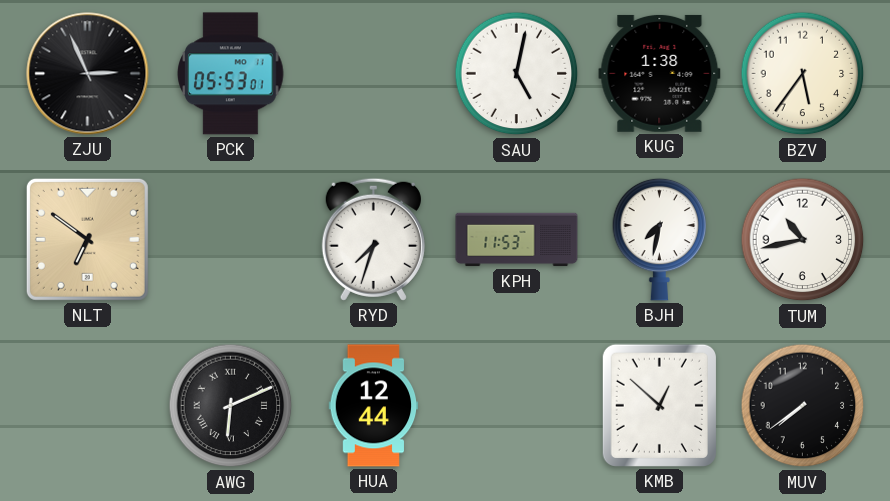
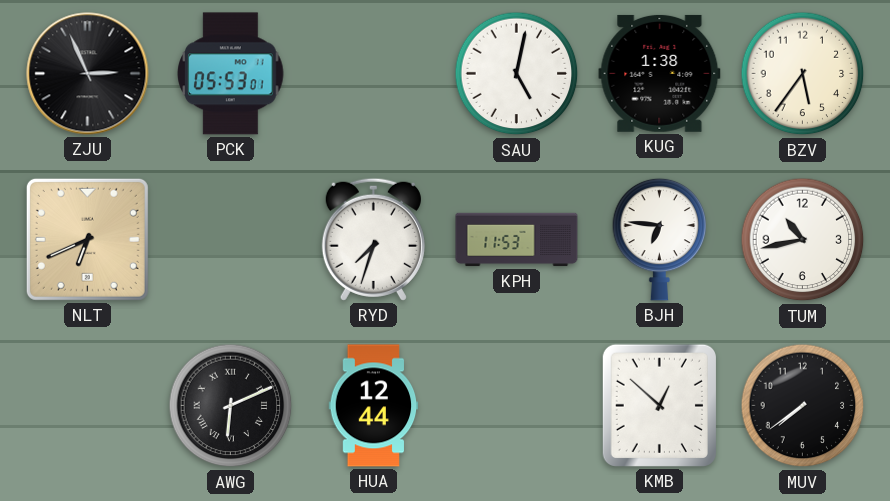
NLT: 6:51 -> 6:41 (87, 239)
BJH: 7:32 -> 6:46 (660, 239)
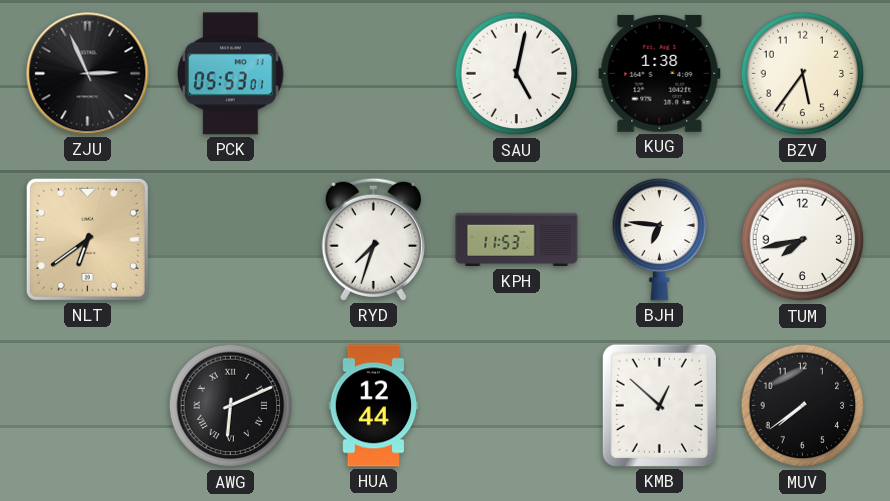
NLT: 6:41 -> 6:39 (87, 239)
TUM: 10:43 -> 7:43 (803, 240)
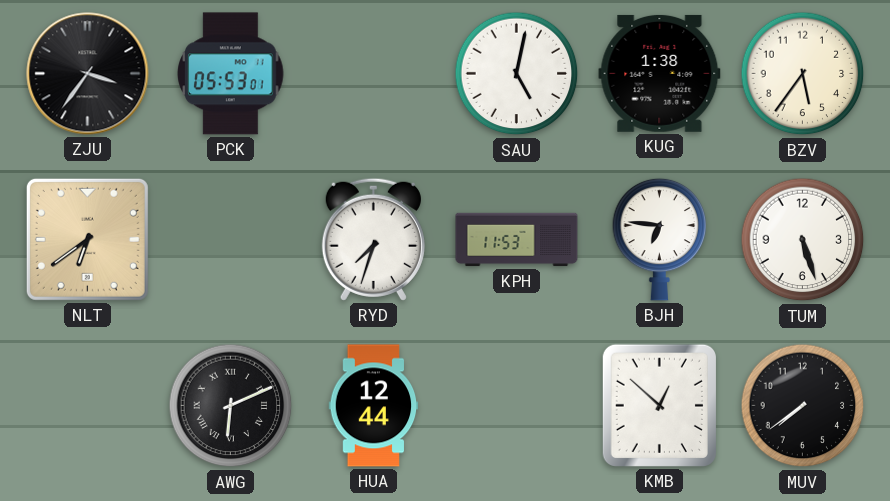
ZJU: 2:56 -> 3:36 (88, 74)
TUM: 7:43 -> 5:27 (803, 240)
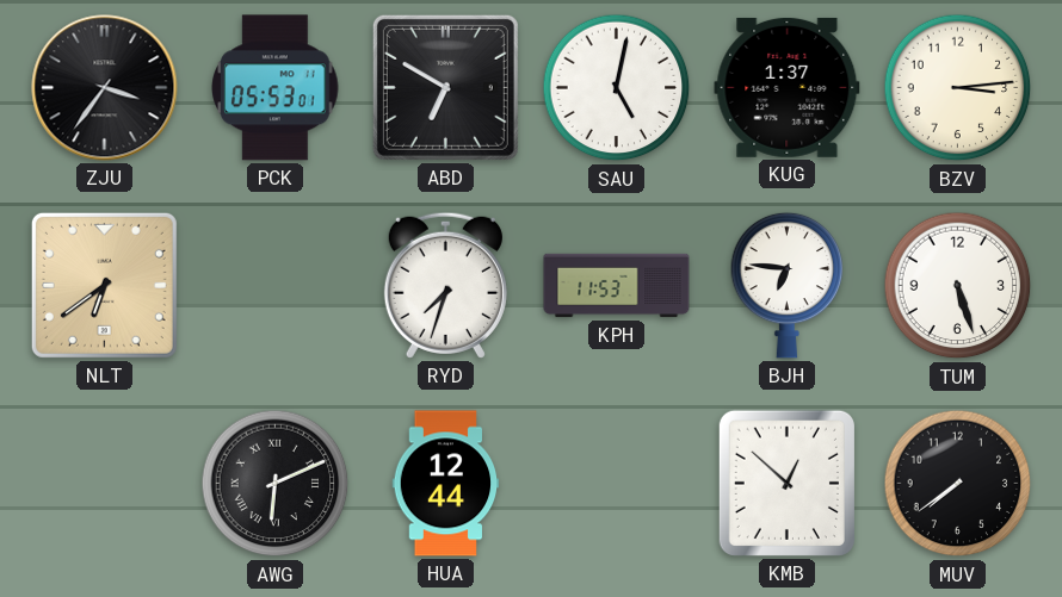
ABD: none -> 6:50 (445, 87)
KUG: 1:38 -> 1:37 (788, 87)
BZV: 5:36 -> 3:14 (958, 88)
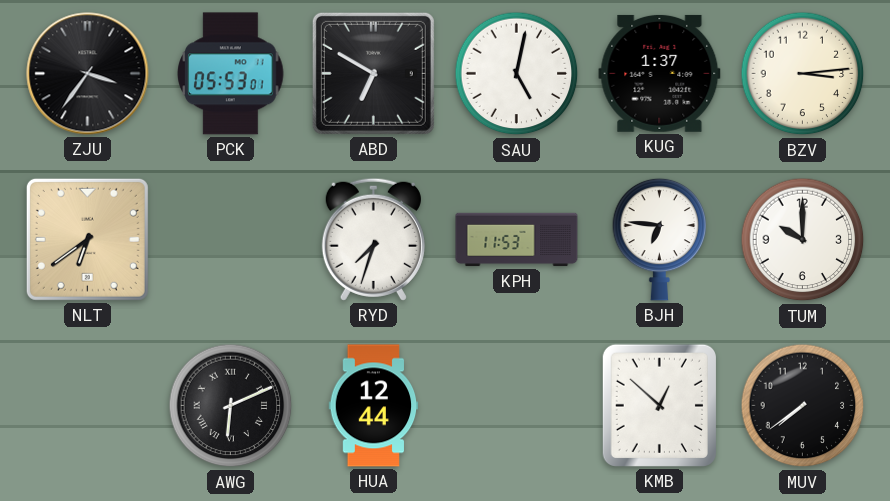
TUM: 5:27 -> 10:00 (803, 240)
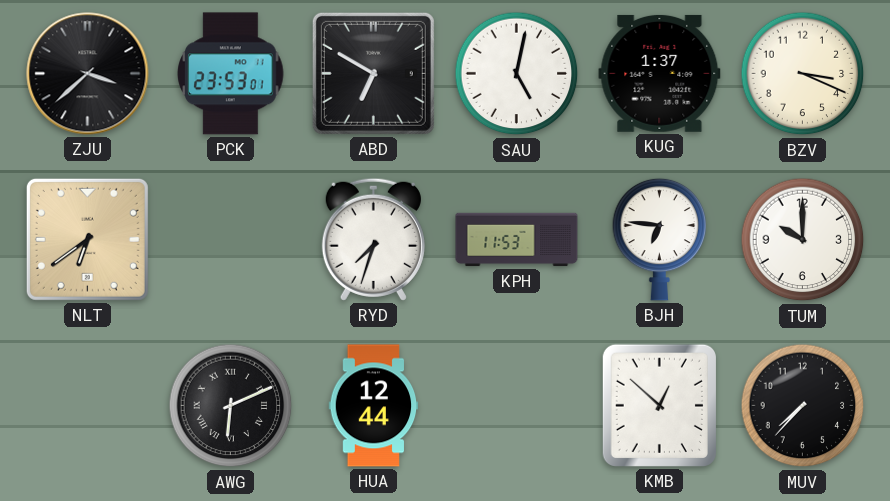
ZJU: 3:36 -> 3:38 (88, 74)
PCK: 05:53 -> 23:53 (231, 74)
BZV: 3:14 -> 3:19 (803, 74)
MUV: 7:39 -> 7:37 (803, 406)
